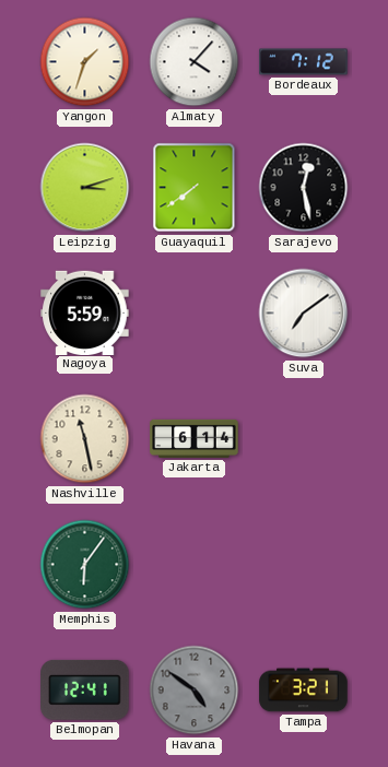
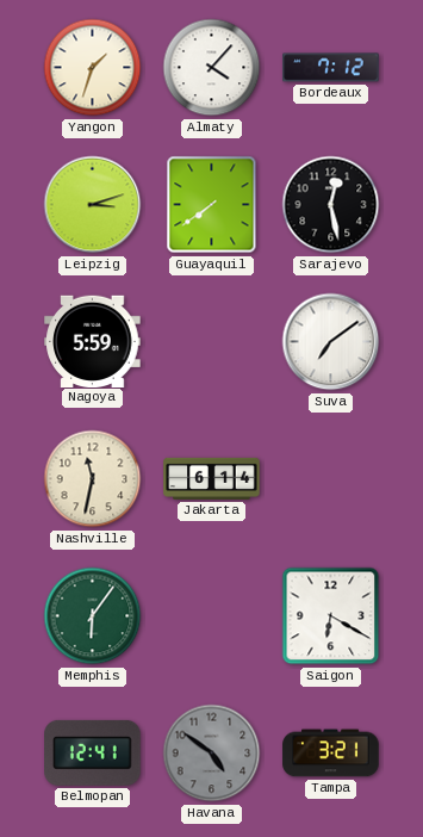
Nashville: 11:28 -> 11:32 (93, 479)
Saigon: none -> 6:20 (331, 616)
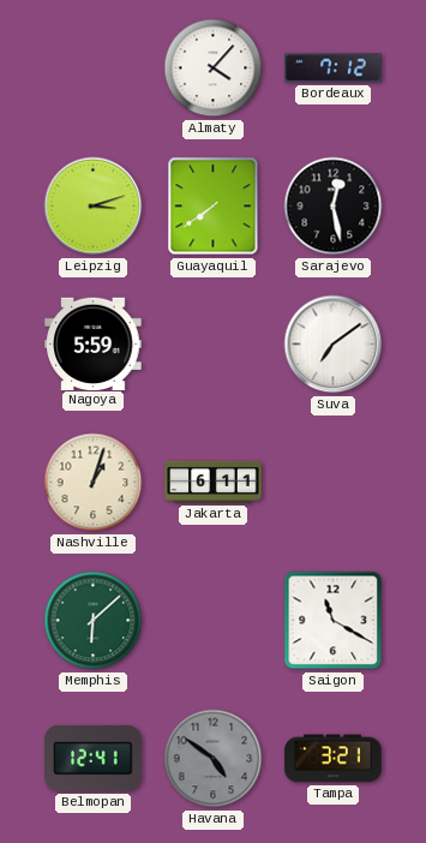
Yangon: 1:33 -> none (93, 68)
Nashville: 11:32 -> 1:03 (94, 483)
Jakarta: 6:14 -> 6:11 (214, 482)
Memphis: 6:06 -> 6:08 (94, 621)
Saigon: 6:20 -> 11:20 (334, 621)
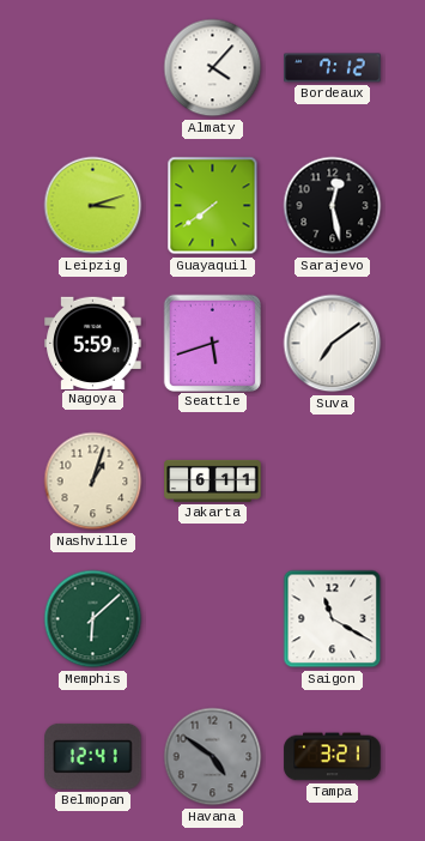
Seattle: none -> 5:42 (212, 343)
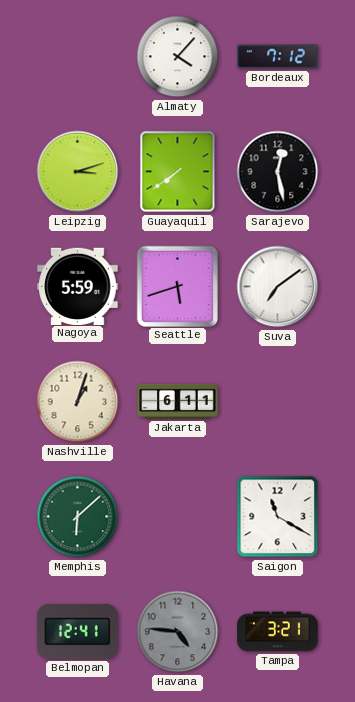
Havana: 4:51 -> 4:46 (178, 632)
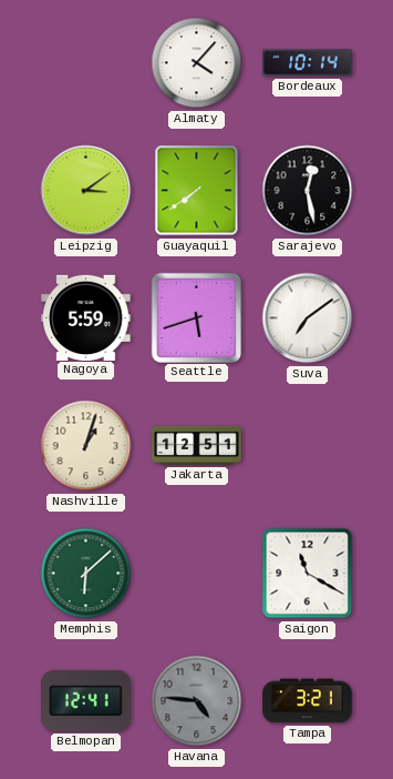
Bordeaux: 7:12 -> 10:14 (308, 63)
Leipzig: 3:12 -> 3:09 (86, 191)
Jakarta: 6:11 -> 12:51 (197, 445)
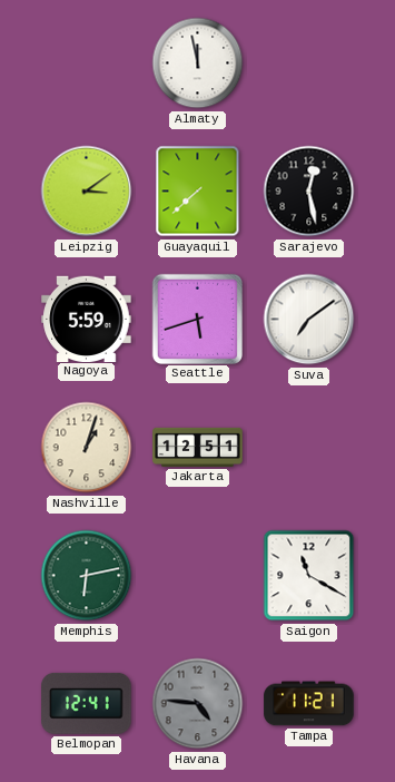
Almaty: 4:07 -> 11:58 (198, 63)
Bordeaux: 10:14 -> none (308, 63)
Guayaquil: 7:39 -> 7:38 (198, 192)
Memphis: 6:08 -> 6:13 (87, 576)
Tampa: 3:21 -> 11:21 (309, 704)
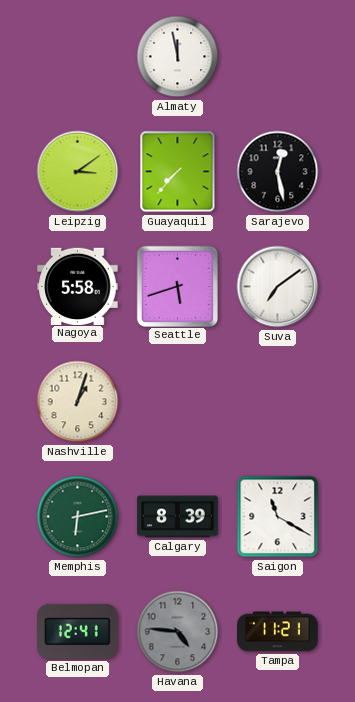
Guayaquil: 7:38 -> 7:37 (178, 172)
Nagoya: 5:59 -> 5:58 (78, 286)
Jakarta: 12:51 -> none (198, 447)
Calgary: none -> 8:39 (178, 517)
